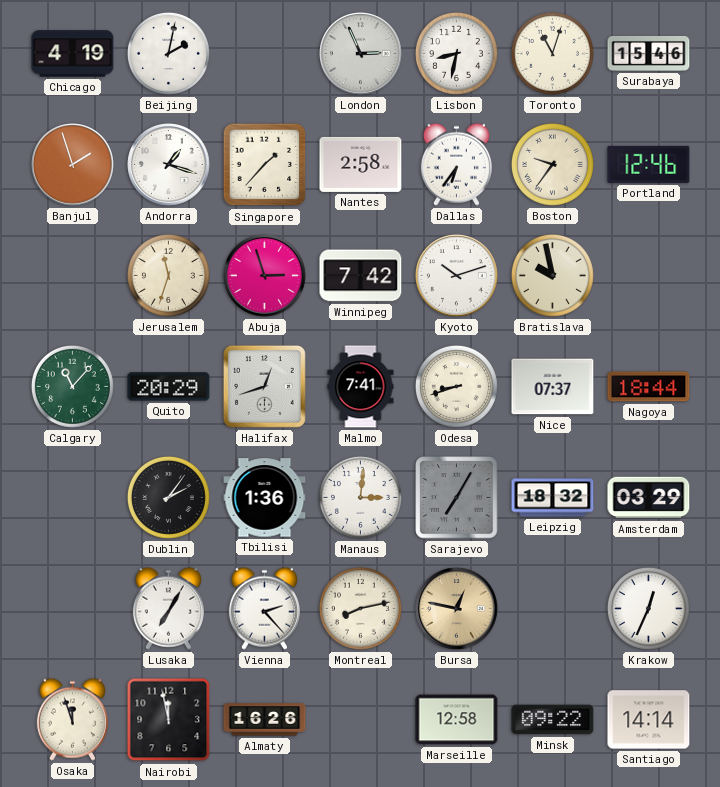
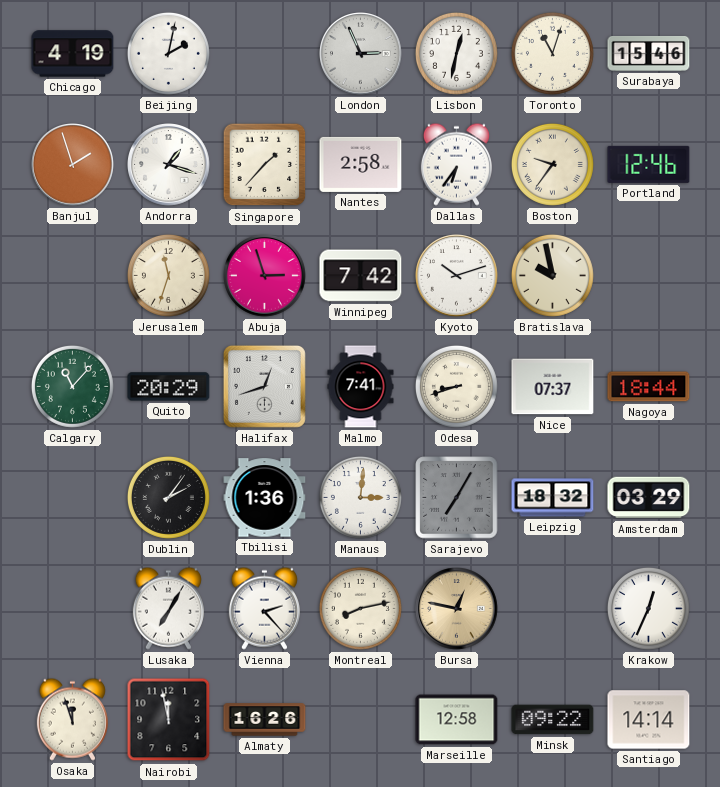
Lisbon: 8:32 -> 12:32 (456, 53)
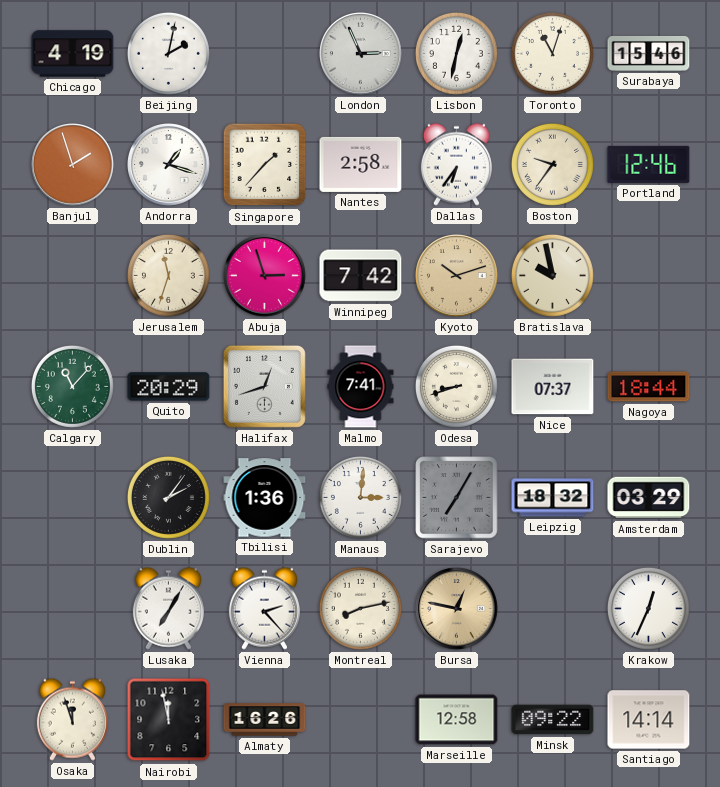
Kyoto dial: white -> champagne (457, 276)
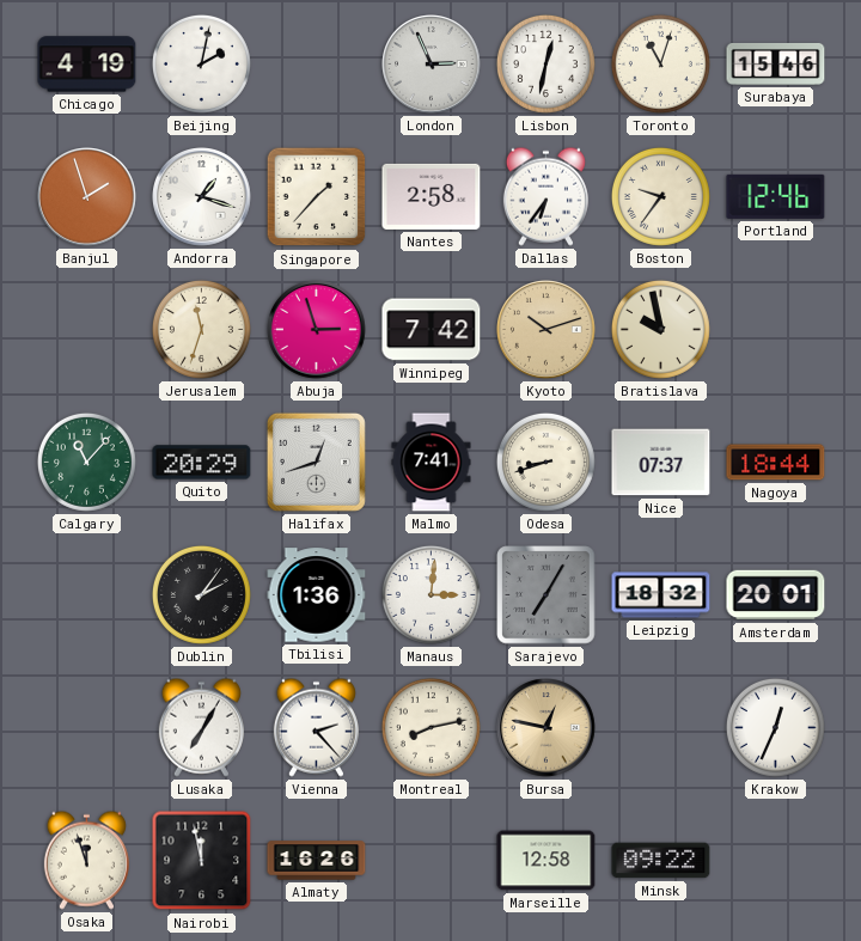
Amsterdam: 03:29 -> 20:01 (776, 595)
Santiago: 14:14 -> none (649, 720)
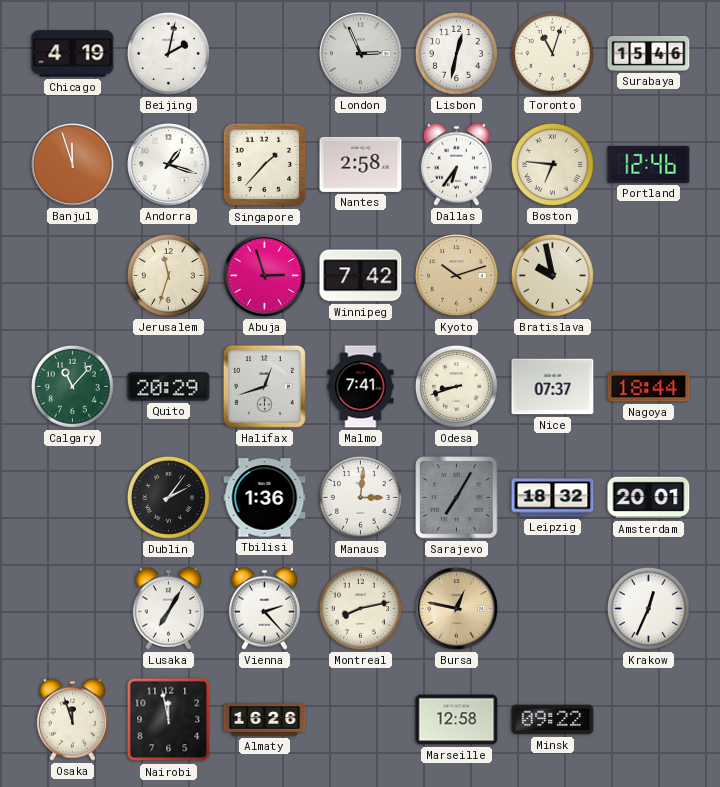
Banjul: 1:57 -> 11:57 (73, 165)
Boston: 9:36 -> 6:46 (552, 164)
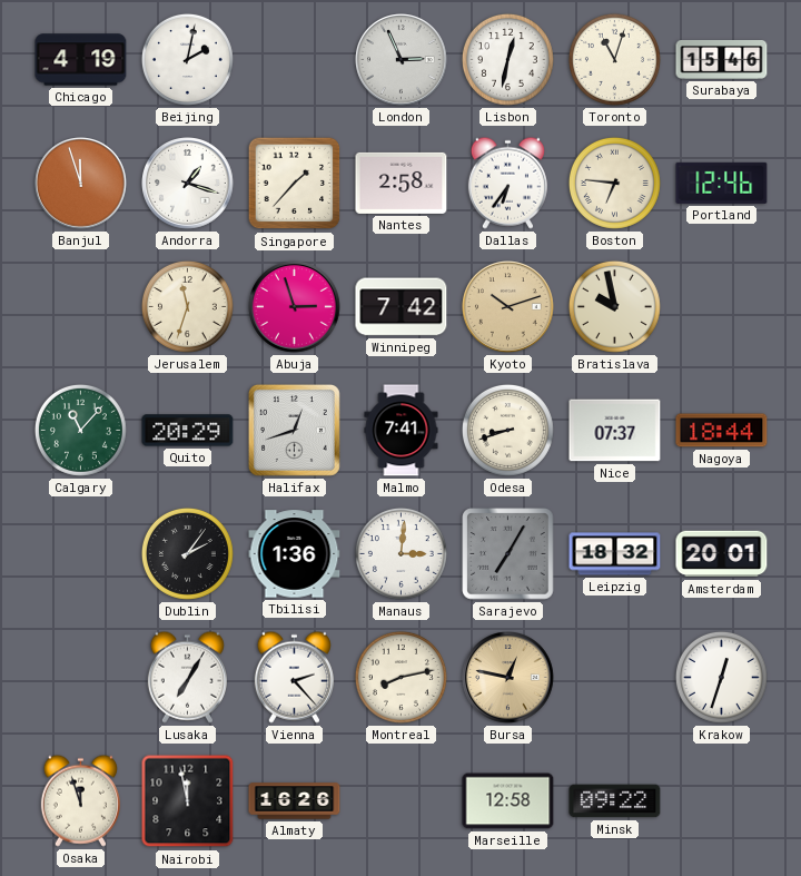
Krakow: 12:34 -> 12:33 (721, 677)
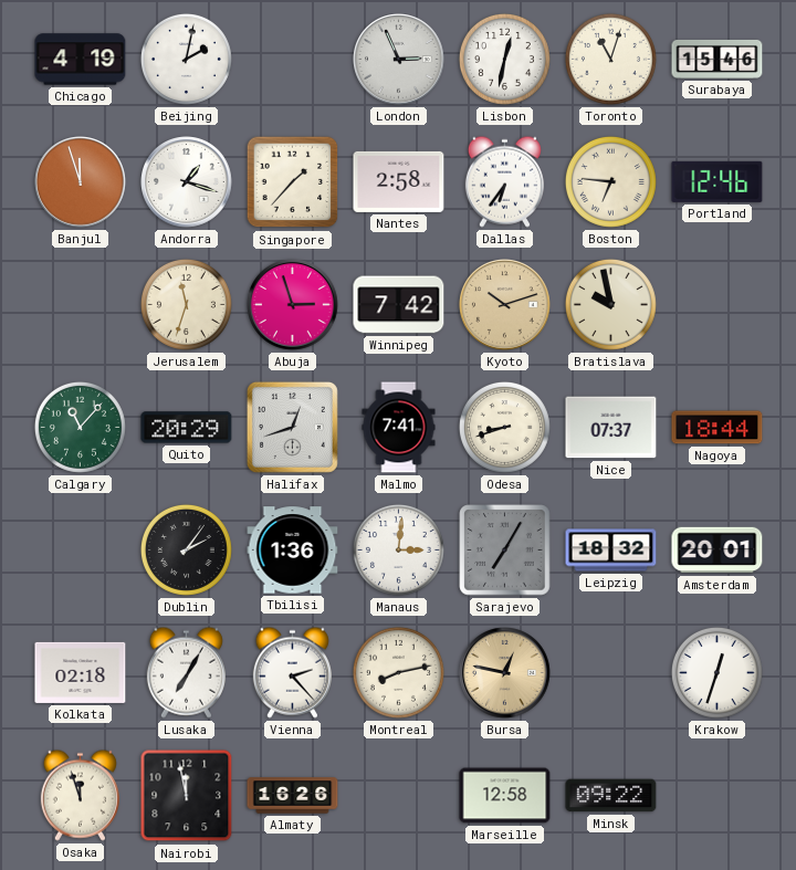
Kolkata: none -> 02:18 (81, 672)
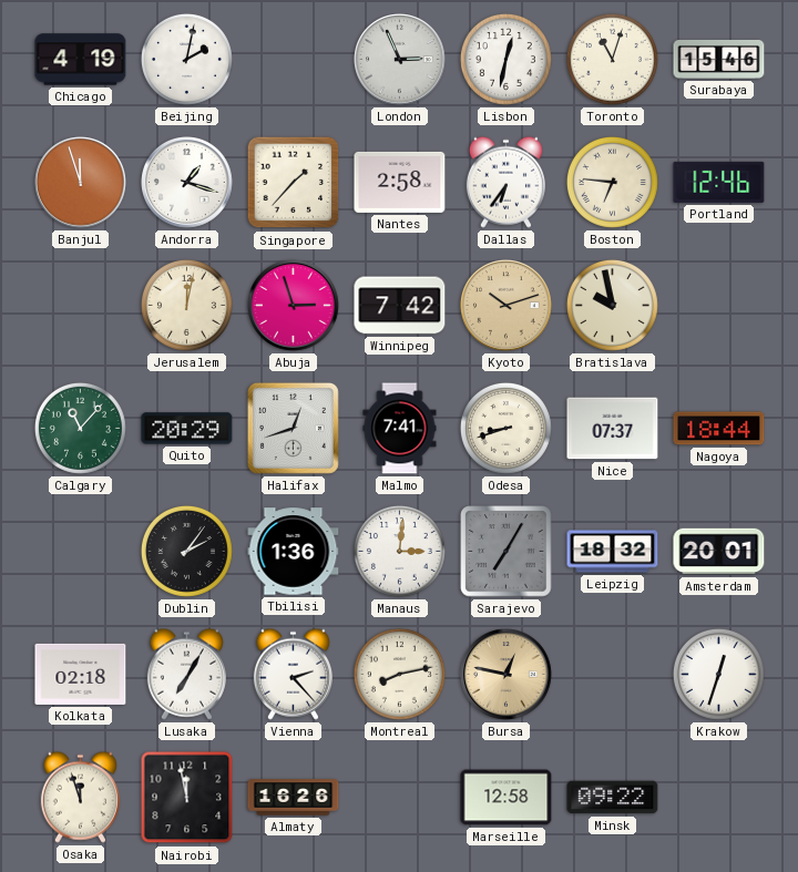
Jerusalem: 11:33 -> 12:02 (186, 305)
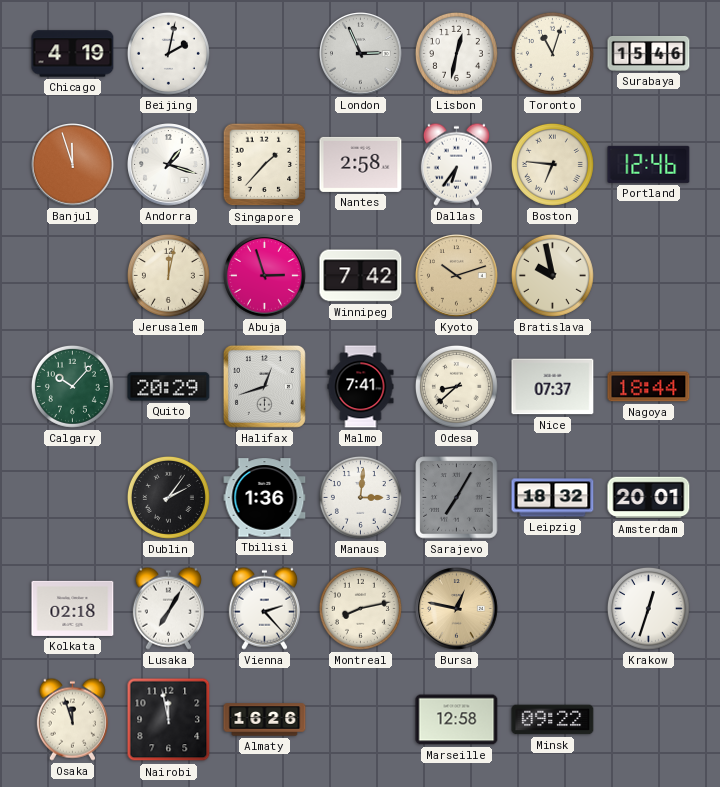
Calgary: 11:07 -> 10:07 (72, 386)
Odesa: 8:42 -> 8:38 (456, 386)
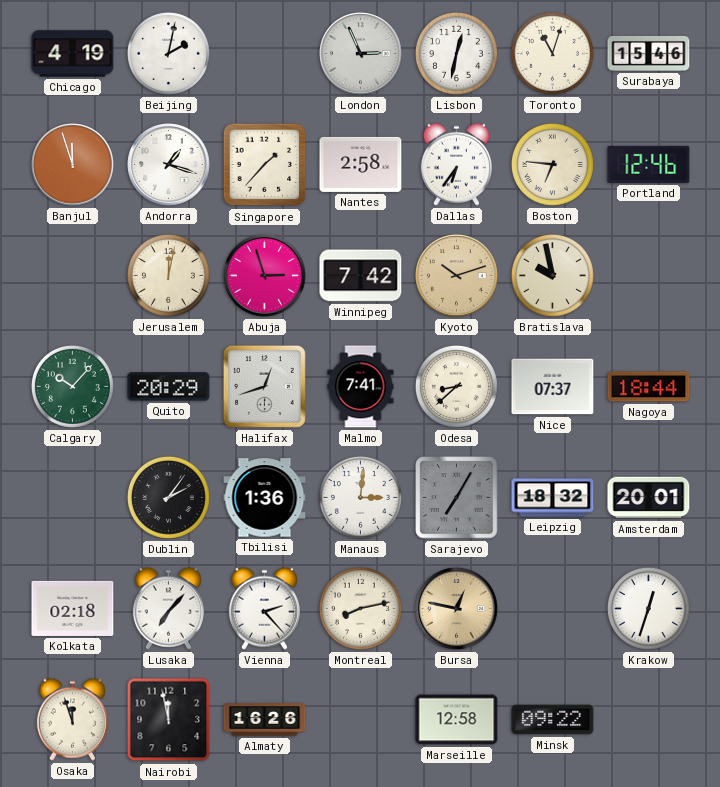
Lusaka: 7:05 -> 7:07 (168, 608)
